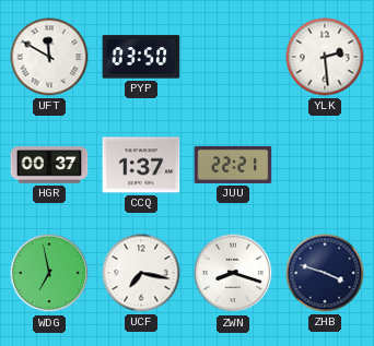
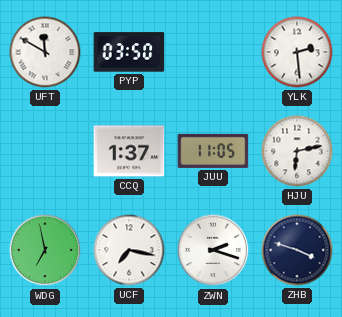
HGR: 00:37 -> none (49, 165)
JUU: 22:21 -> 11:05 (213, 151)
HJU: none -> 6:13 (297, 151)
ZWN: 8:18 -> 2:18 (213, 250)
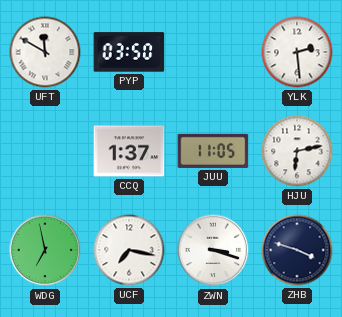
ZWN: 2:18 -> 3:18 (213, 250)
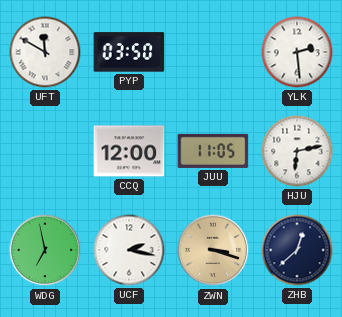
CCQ: 1:37 -> 12:00 (129, 151)
UCF: 7:17 -> 2:17 (129, 250)
ZWN dial: white -> champagne (213, 250)
ZHB: 3:48 -> 12:38 (297, 250)
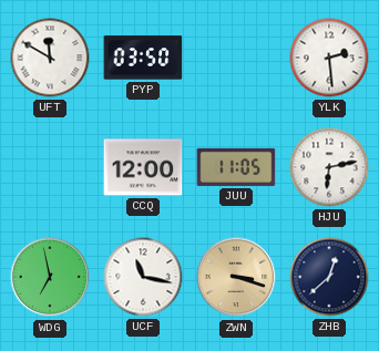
UCF: 2:17 -> 11:17 (143, 277)
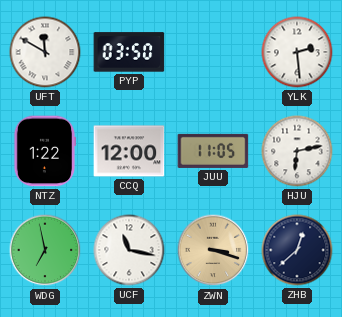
NTZ: none -> 1:22 (45, 151)
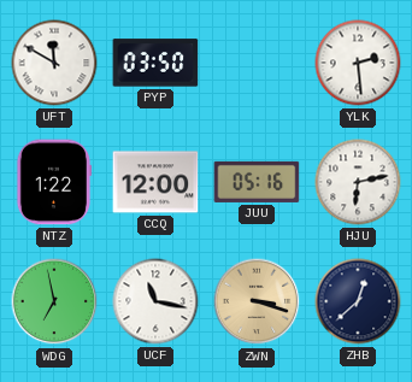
JUU: 11:05 -> 05:16 (257, 182)
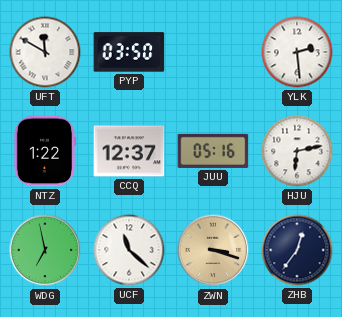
CCQ: 12:00 -> 12:37 (129, 151)
UCF: 11:17 -> 11:22 (129, 250)
ZHB: 12:38 -> 12:36 (297, 250)
